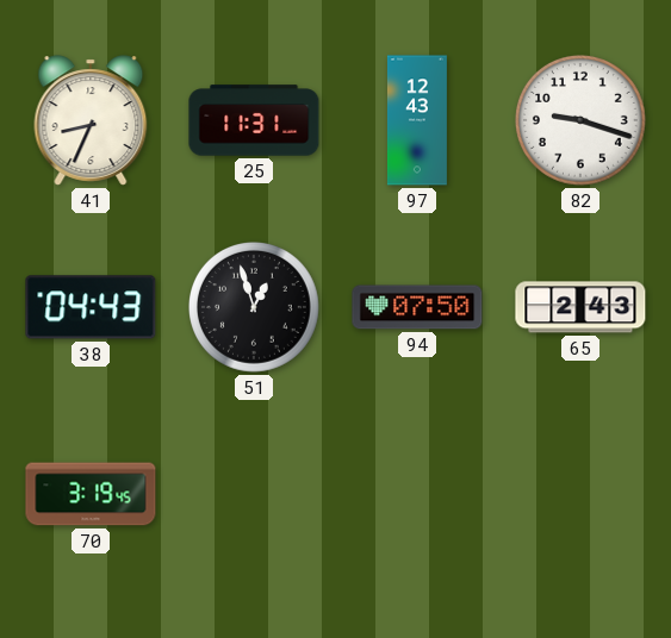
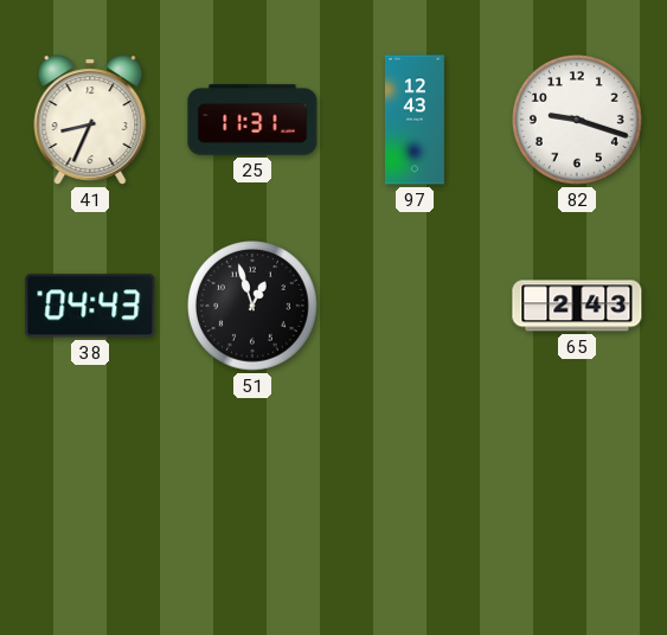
94: 07:50 -> none (417, 307)
70: 3:19 -> none (91, 494)
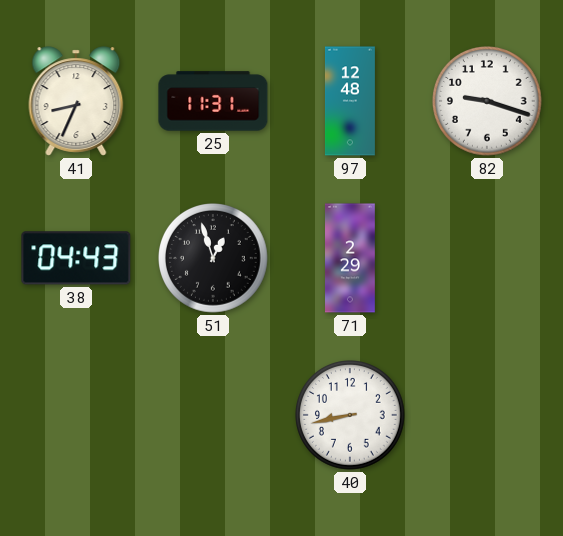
97: 12:43 -> 12:48 (350, 101)
71: none -> 2:29 (351, 258)
65: 2:43 -> none (577, 306)
40: none -> 8:43 (351, 416)
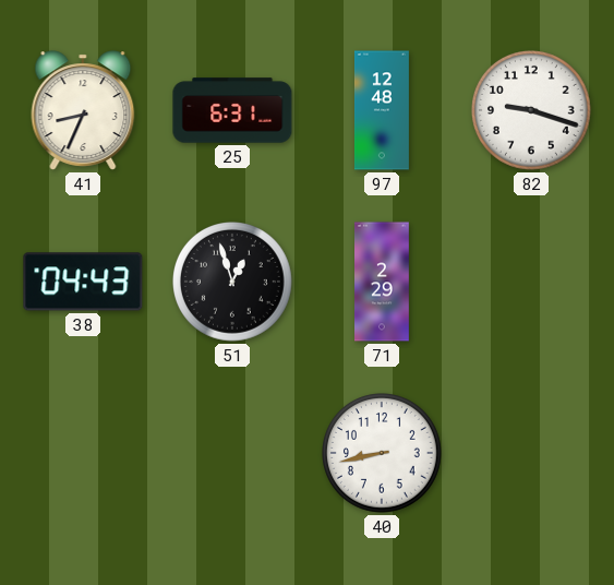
25: 11:31 -> 6:31 (232, 110)
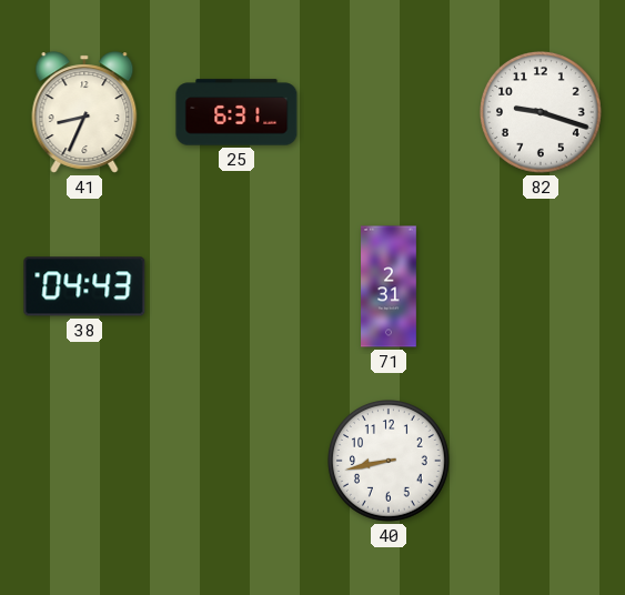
97: 12:48 -> none (382, 110)
51: 12:57 -> none (233, 283)
71: 2:29 -> 2:31 (390, 286)
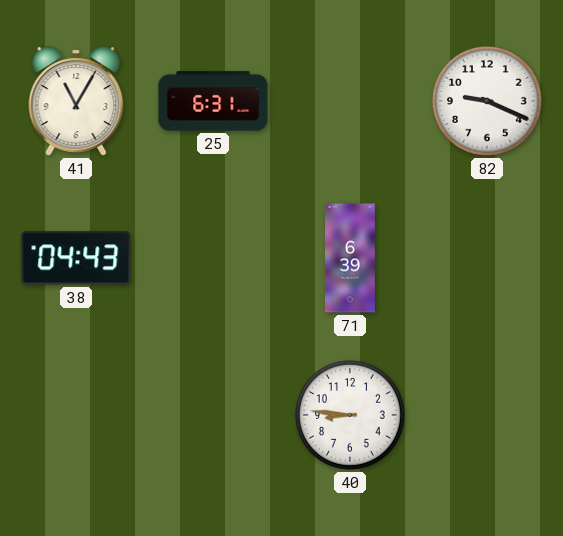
41: 8:34 -> 11:05 (76, 101)
82: 9:18 -> 9:19 (488, 102)
71: 2:31 -> 6:39 (351, 258)
40: 8:43 -> 8:46 (351, 416)
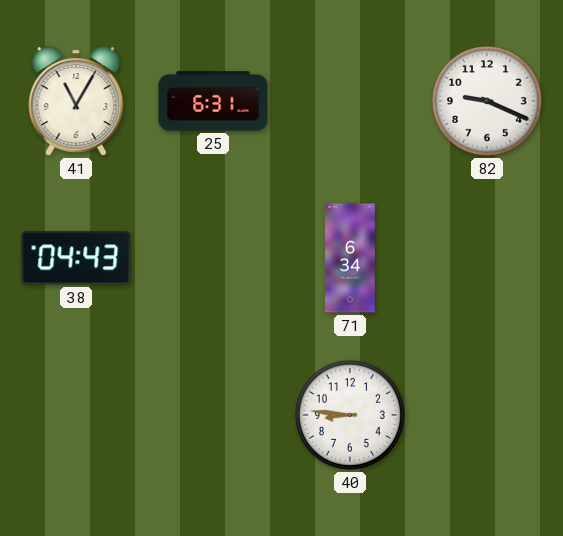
71: 6:39 -> 6:34 (351, 258)
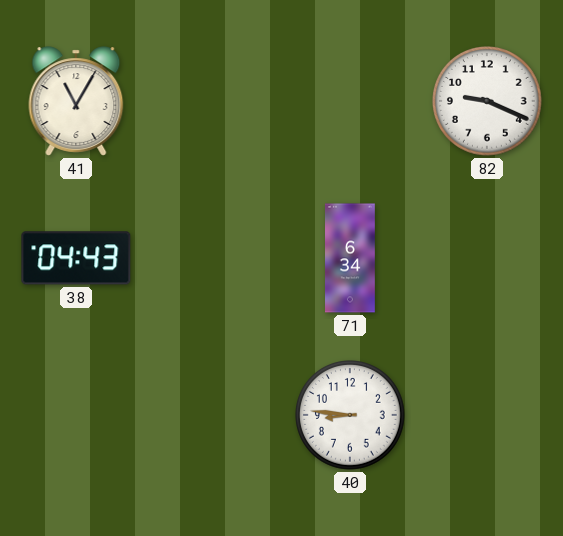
25: 6:31 -> none (213, 101)
